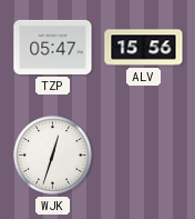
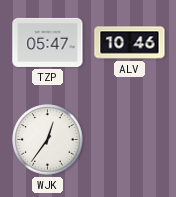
ALV: 15:56 -> 10:46 (130, 43)
WJK: 12:33 -> 12:36 (48, 140)
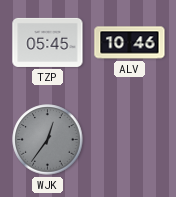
TZP: 05:47 -> 05:45 (48, 42)
WJK dial: white -> grey (48, 140)
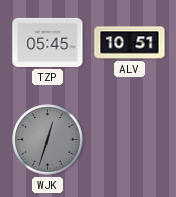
ALV: 10:46 -> 10:51 (130, 43)
WJK: 12:36 -> 12:33 (48, 140)
